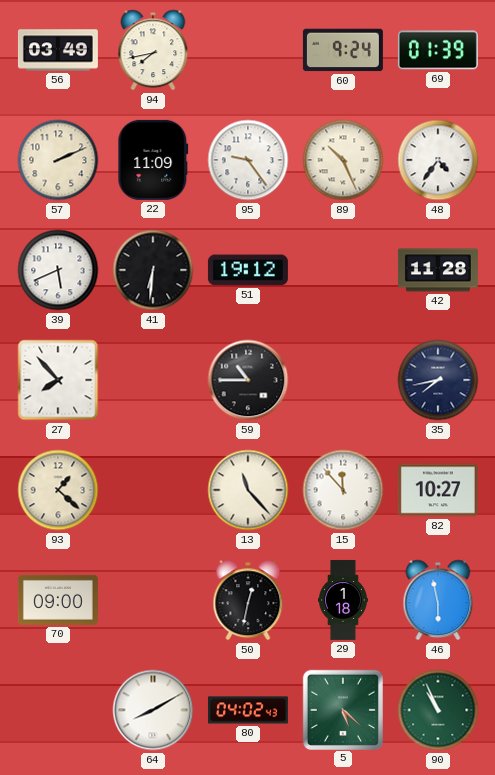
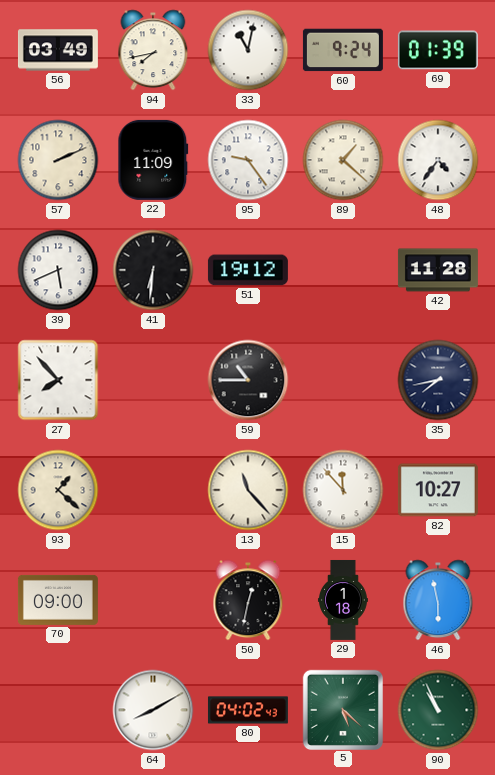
33: none -> 11:02 (248, 50)
89: 10:26 -> 1:22 (343, 160)
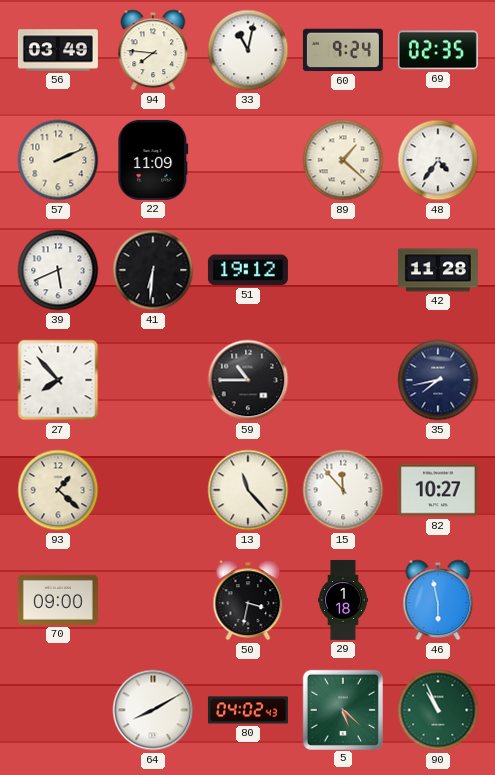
94: 7:43 -> 7:46 (153, 50)
69: 01:39 -> 02:35 (438, 50)
95: 9:24 -> none (248, 160)
50: 12:32 -> 3:32 (248, 600)
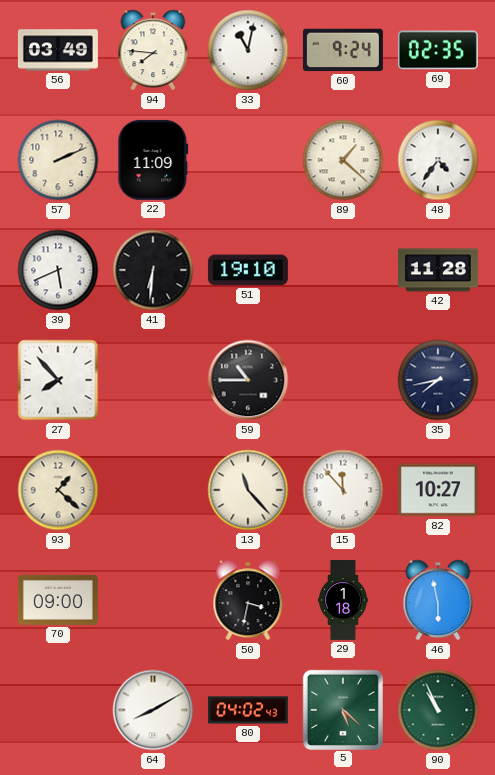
51: 19:12 -> 19:10 (248, 270)
